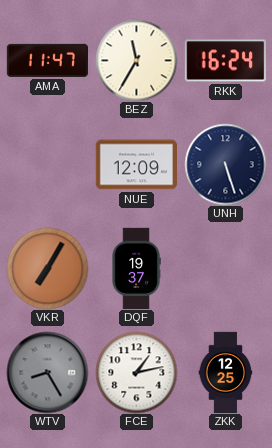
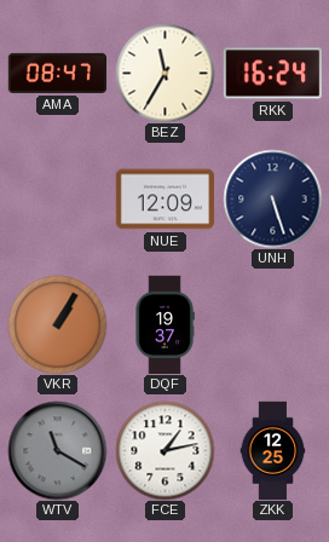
AMA: 11:47 -> 08:47 (57, 73)
VKR: 7:05 -> 1:05 (57, 324)
WTV: 8:25 -> 11:20 (57, 450)
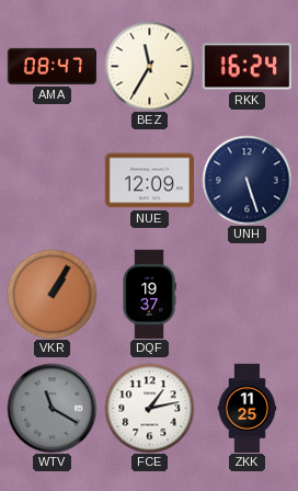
ZKK: 12:25 -> 11:25 (248, 408)
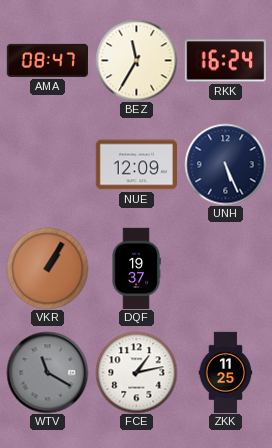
UNH: 5:27 -> 5:26 (225, 164)
